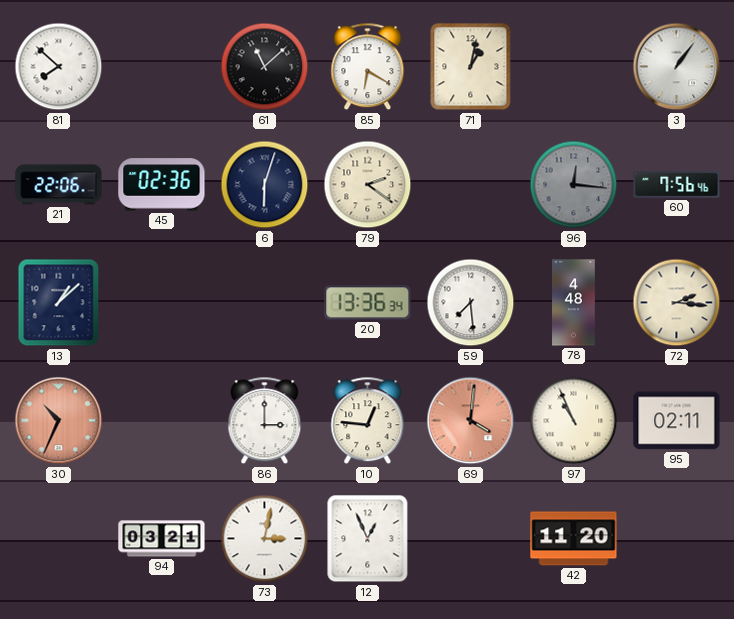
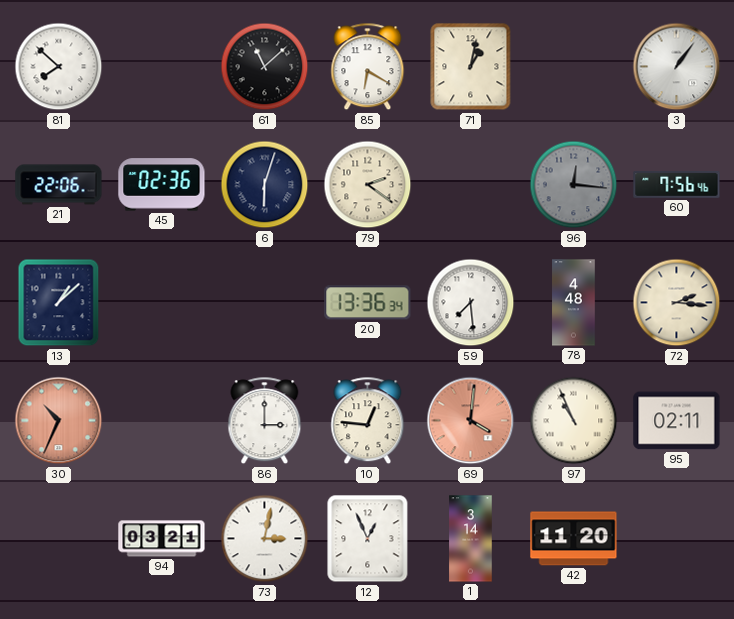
1: none -> 3:14 (471, 539)
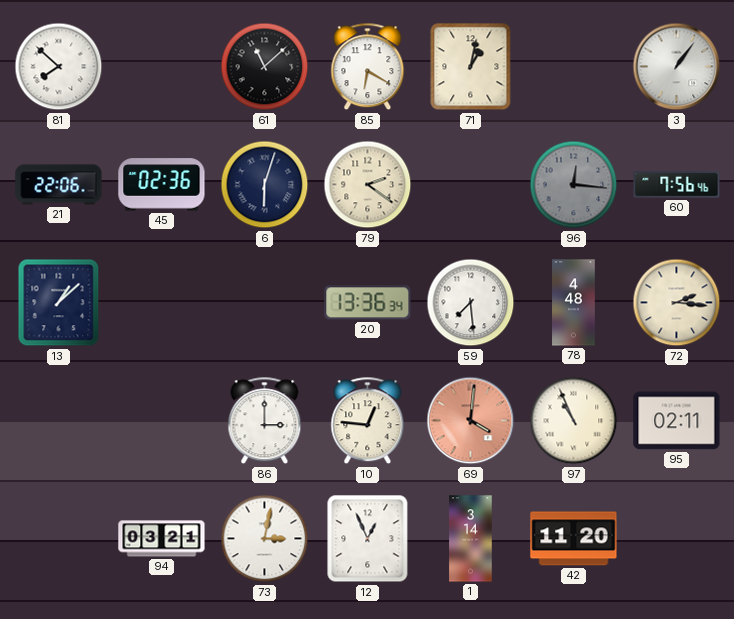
30: 10:34 -> none (59, 421)
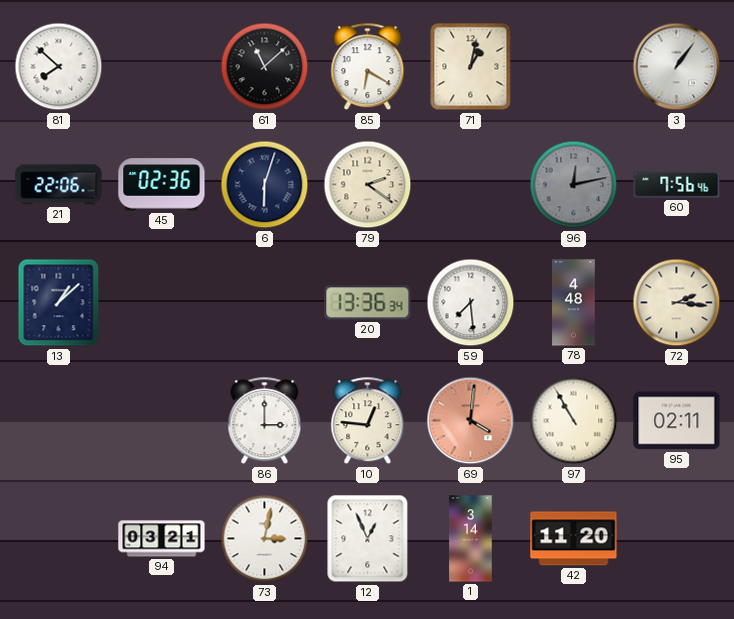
96: 12:16 -> 12:13 (574, 185)
97: 10:56 -> 10:55 (574, 421)
